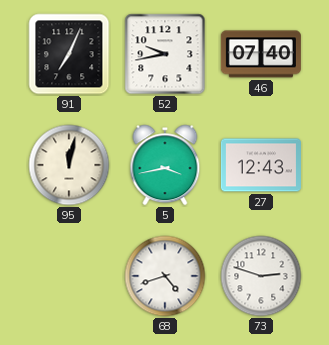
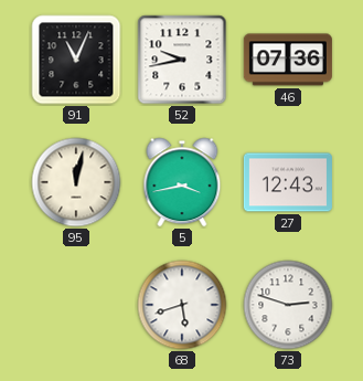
91: 7:04 -> 11:04 (76, 60)
46: 07:40 -> 07:36 (288, 60)
68: 4:42 -> 5:42 (182, 305)
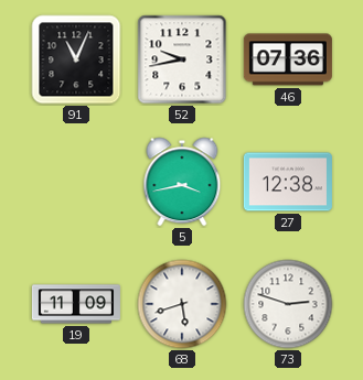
95: 12:02 -> none (76, 182)
27: 12:43 -> 12:38 (288, 182)
19: none -> 11:09 (76, 304)
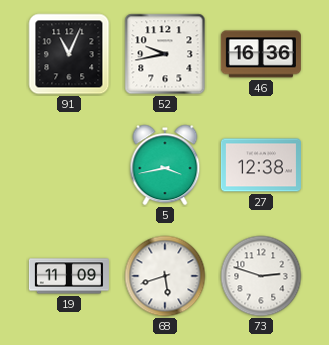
46: 07:36 -> 16:36 (261, 54)
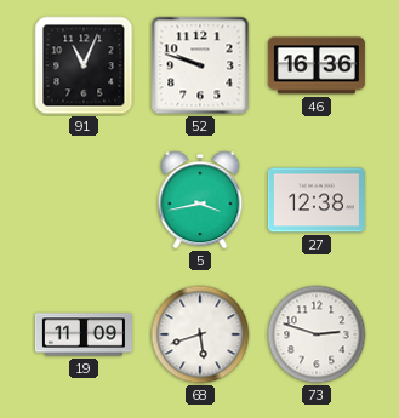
52: 9:43 -> 9:48 (200, 65)
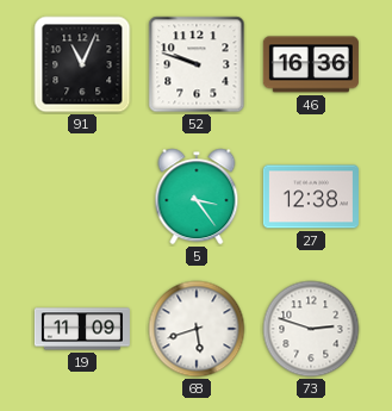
5: 3:43 -> 3:24 (197, 197)
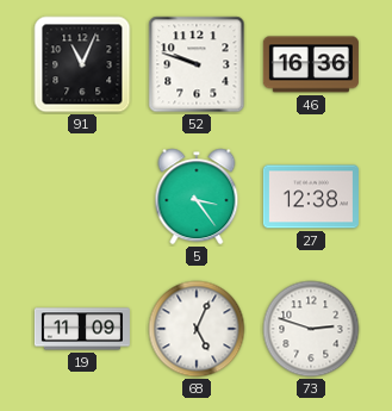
68: 5:42 -> 5:04 (197, 329)
